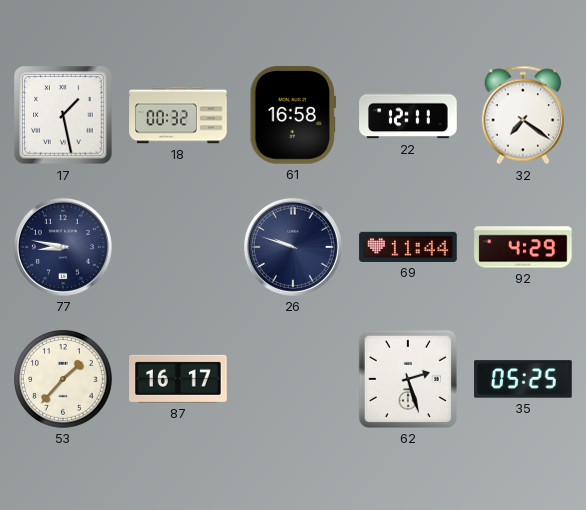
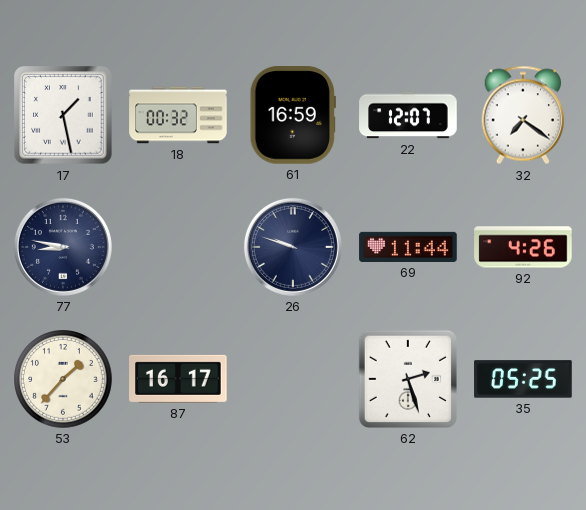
61: 16:58 -> 16:59 (293, 115)
22: 12:11 -> 12:07 (408, 115)
92: 4:29 -> 4:26 (523, 247)
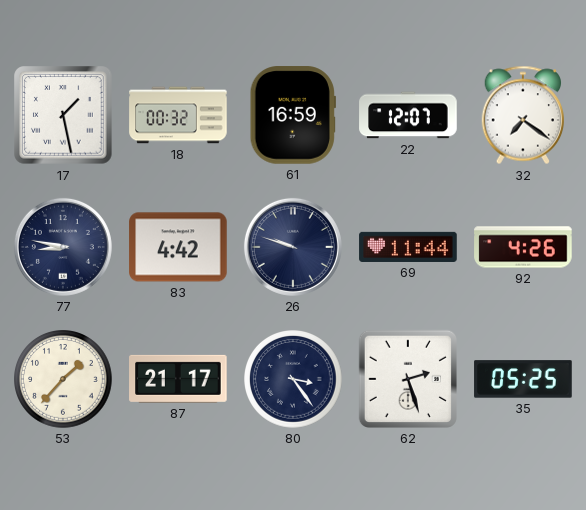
83: none -> 4:42 (178, 247)
87: 16:17 -> 21:17 (178, 379)
80: none -> 3:24 (294, 380)
